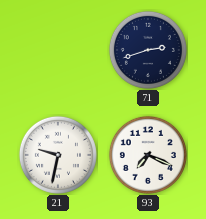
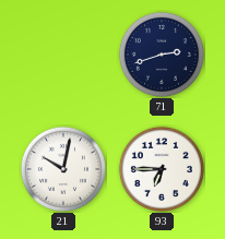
21: 9:32 -> 10:02 (63, 169)
93: 7:19 -> 6:45 (162, 169)
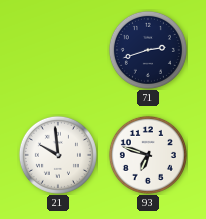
21: 10:02 -> 9:59 (58, 155)
93: 6:45 -> 6:48 (148, 155)
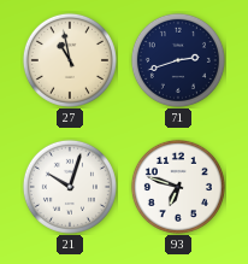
27: none -> 10:58 (70, 60)
21: 9:59 -> 10:03 (70, 187)
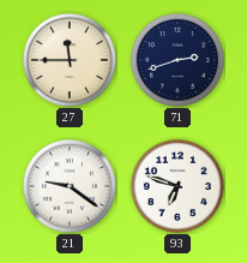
27: 10:58 -> 11:45 (70, 60)
21: 10:03 -> 9:21 (70, 186)
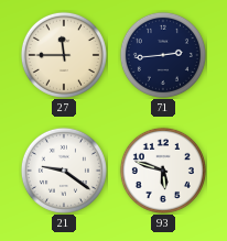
71: 2:42 -> 2:44 (163, 55)
93: 6:48 -> 5:48 (163, 171)
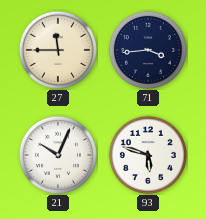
71: 2:44 -> 3:44 (148, 50)
21: 9:21 -> 10:04 (58, 155)
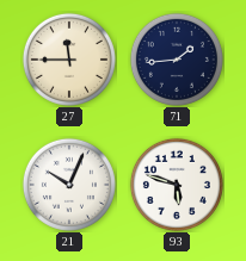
71: 3:44 -> 1:44 (177, 60)
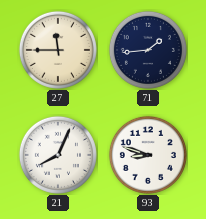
21: 10:04 -> 8:04 (58, 155)
93: 5:48 -> 8:48 (148, 155)
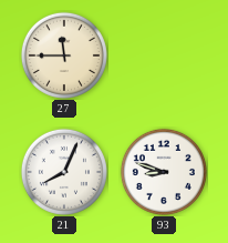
71: 1:44 -> none (148, 50)
